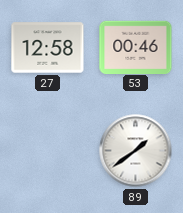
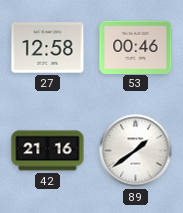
42: none -> 21:16 (48, 151)
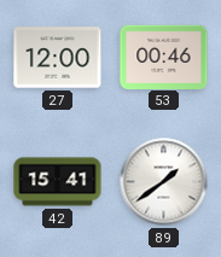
27: 12:58 -> 12:00 (58, 58)
42: 21:16 -> 15:41 (58, 182)
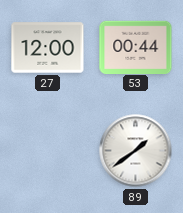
53: 00:46 -> 00:44 (136, 47)
42: 15:41 -> none (58, 182)
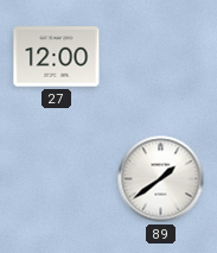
53: 00:44 -> none (136, 47)
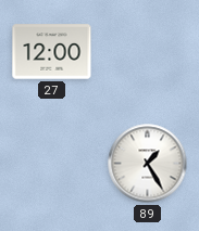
89: 1:39 -> 1:25 (148, 164)
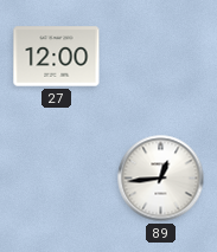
89: 1:25 -> 12:44 (161, 179)
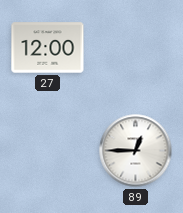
89: 12:44 -> 12:45 (136, 151)
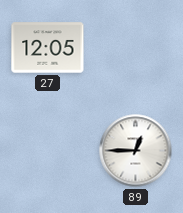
27: 12:00 -> 12:05 (48, 48)
